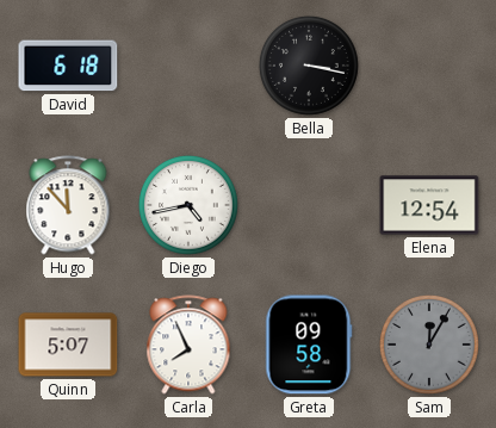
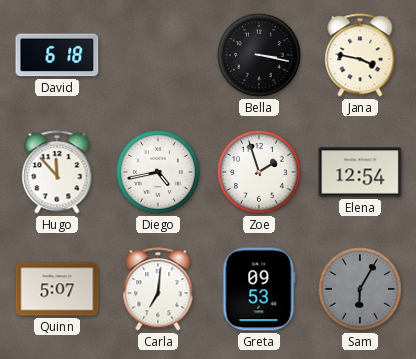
Jana: none -> 3:47 (360, 55)
Zoe: none -> 1:57 (259, 172)
Carla: 7:56 -> 7:01 (158, 289)
Greta: 09:58 -> 09:53 (259, 289)
Sam: 12:05 -> 6:05 (360, 289)
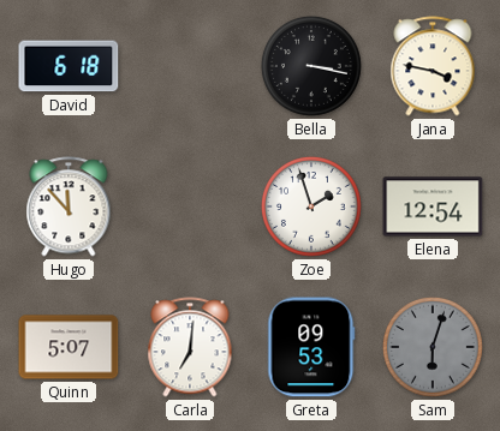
Diego: 4:43 -> none (158, 172)
Sam: 6:05 -> 6:03 (433, 347)
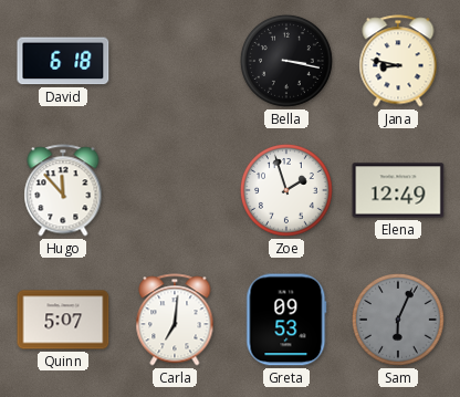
Jana: 3:47 -> 8:47 (398, 61)
Elena: 12:54 -> 12:49 (398, 190)
Sam: 6:03 -> 6:04 (398, 320)
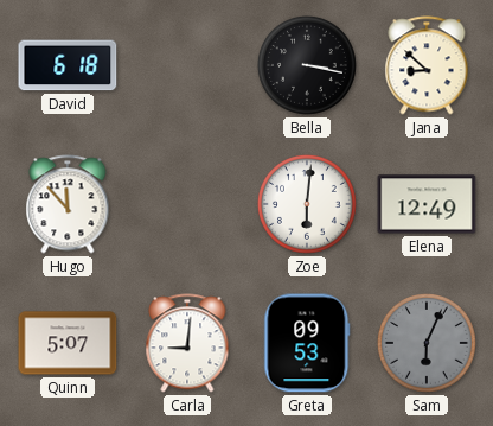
Jana: 8:47 -> 8:52 (427, 65)
Zoe: 1:57 -> 6:01 (307, 204)
Carla: 7:01 -> 9:01 (187, 343)
